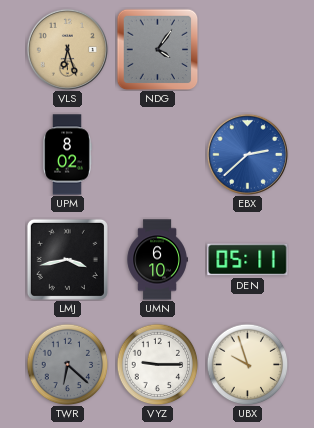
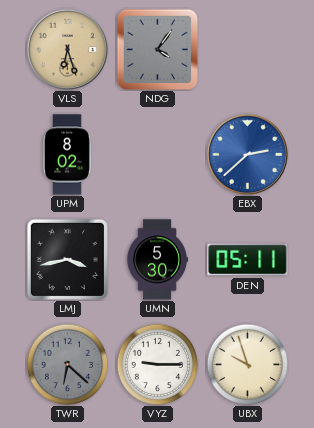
UMN: 6:10 -> 5:30 (157, 260)
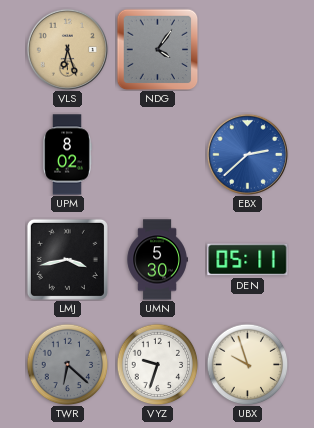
VYZ: 9:15 -> 9:33 (157, 364)
